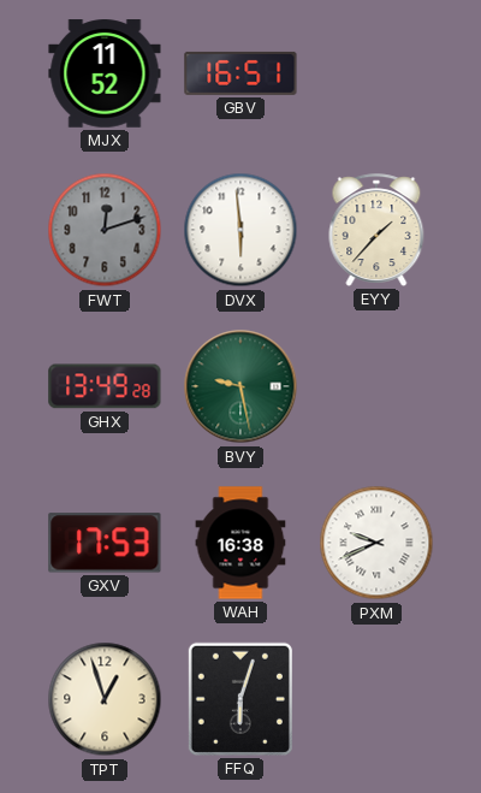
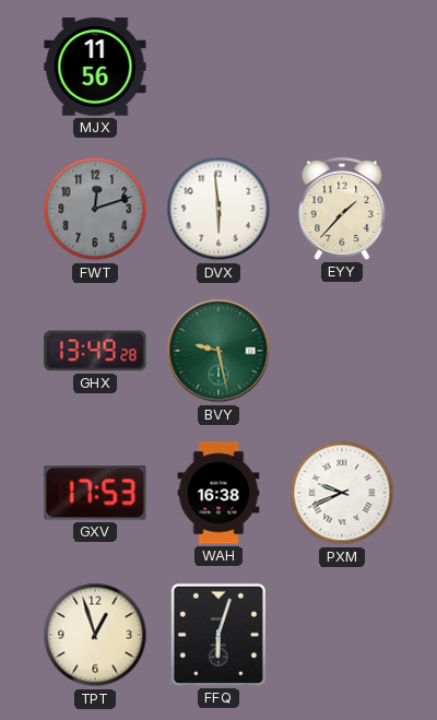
MJX: 11:52 -> 11:56 (95, 67)
GBV: 16:51 -> none (240, 73)
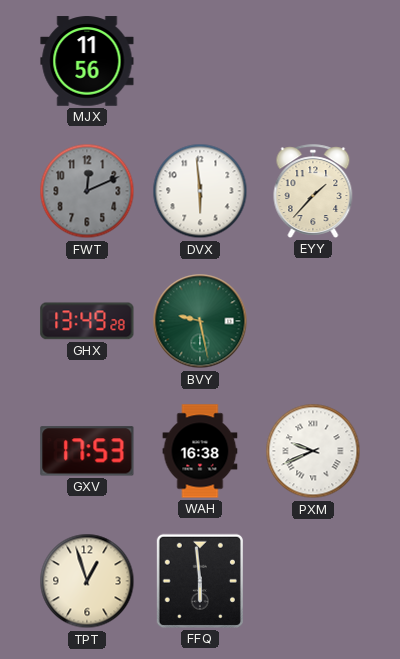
FWT: 12:12 -> 12:11 (87, 191)
FFQ: 6:03 -> 5:59 (200, 581)
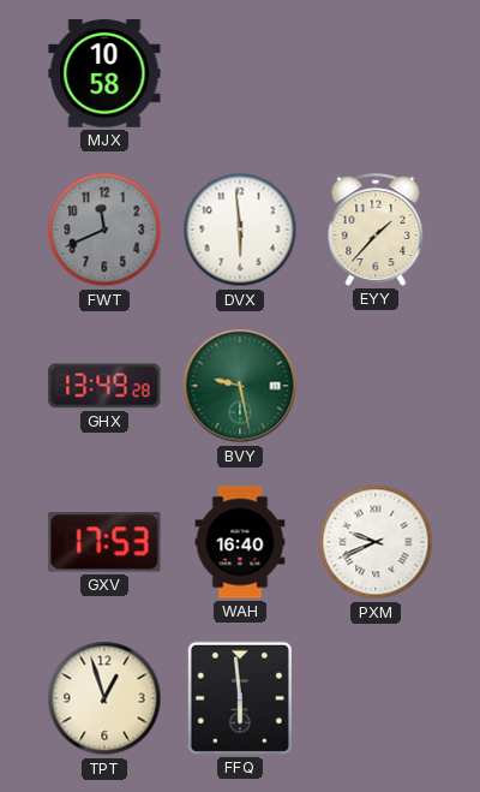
MJX: 11:56 -> 10:58 (104, 73)
FWT: 12:11 -> 11:41 (104, 230)
WAH: 16:38 -> 16:40 (240, 542)
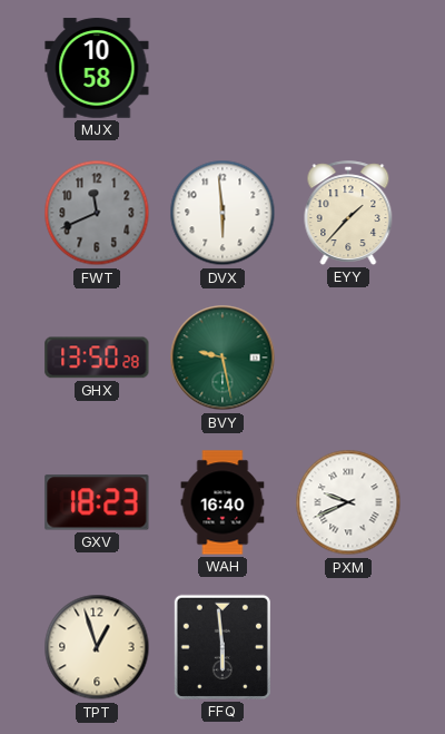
GHX: 13:49 -> 13:50 (97, 358)
GXV: 17:53 -> 18:23 (97, 502)
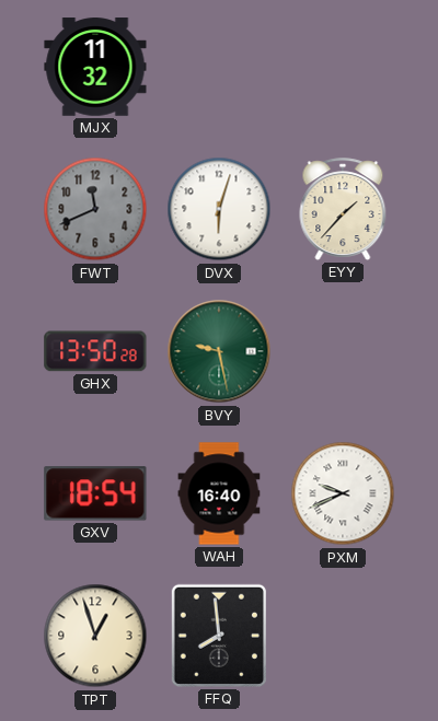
MJX: 10:58 -> 11:32 (95, 67)
DVX: 5:59 -> 6:03 (219, 209)
GXV: 18:23 -> 18:54 (95, 493)
FFQ: 5:59 -> 7:59 (219, 636)
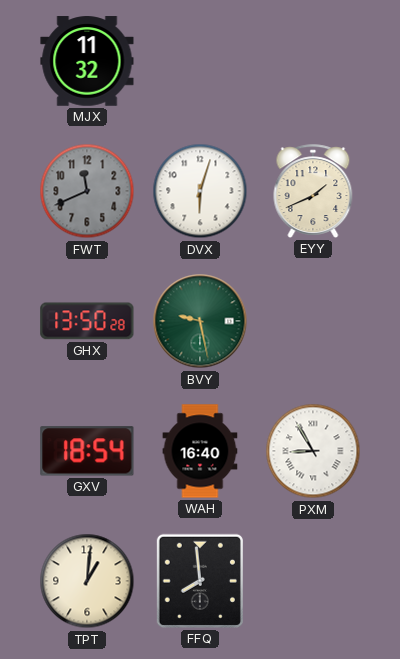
EYY: 1:37 -> 1:41 (313, 191)
PXM: 9:41 -> 8:55 (313, 451)
TPT: 12:57 -> 1:01 (87, 581)
